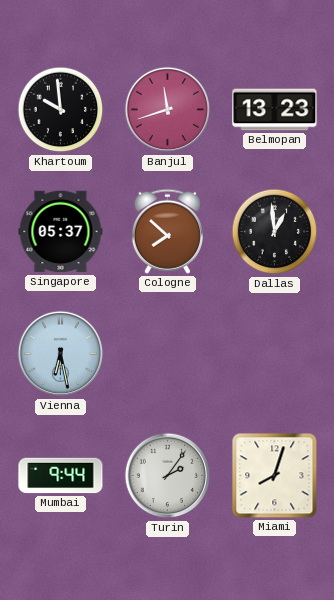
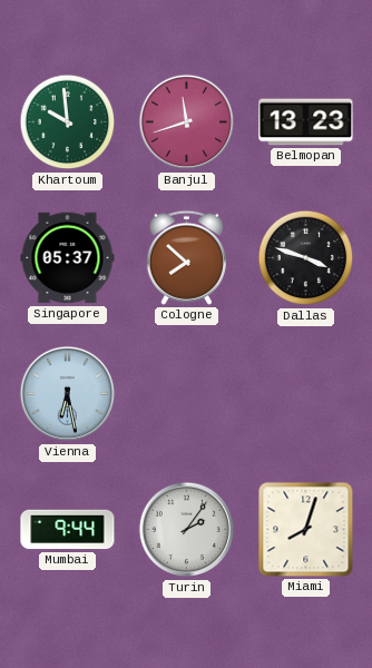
Khartoum dial: black -> green (68, 122)
Dallas: 12:59 -> 3:48 (306, 258)
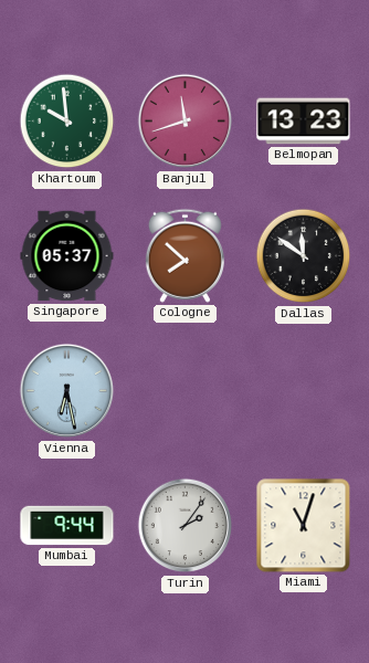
Dallas: 3:48 -> 11:51 (304, 256)
Miami: 8:03 -> 11:03 (304, 526)
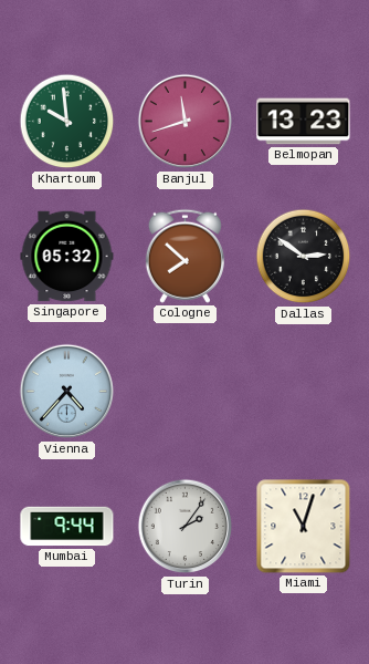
Singapore: 05:37 -> 05:32 (67, 257)
Dallas: 11:51 -> 2:51 (304, 257)
Vienna: 6:28 -> 4:37 (67, 392)
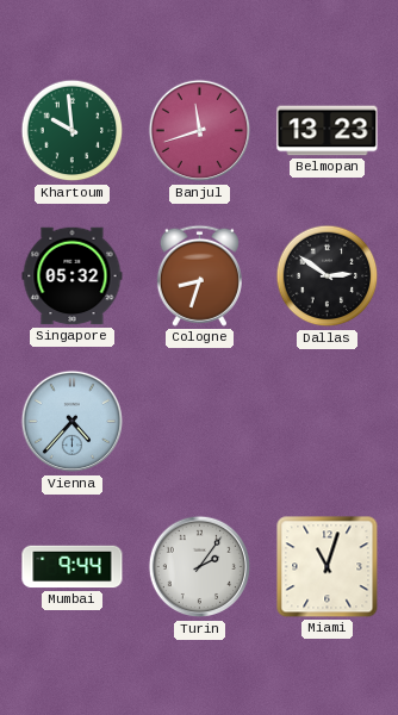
Cologne: 7:52 -> 8:33 (199, 275)
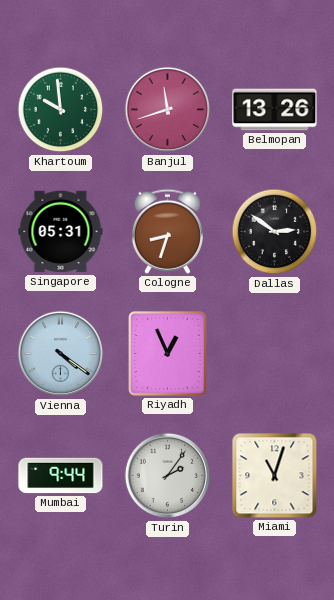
Belmopan: 13:23 -> 13:26 (275, 110)
Singapore: 05:32 -> 05:31 (61, 232)
Vienna: 4:37 -> 4:21 (61, 354)
Riyadh: none -> 12:56 (168, 354)
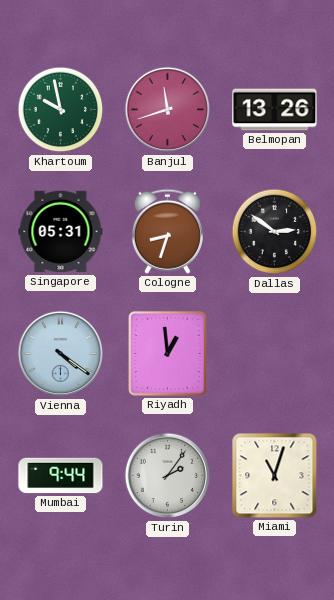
Khartoum: 9:59 -> 9:58 (61, 110)
Riyadh: 12:56 -> 12:59 (168, 354)
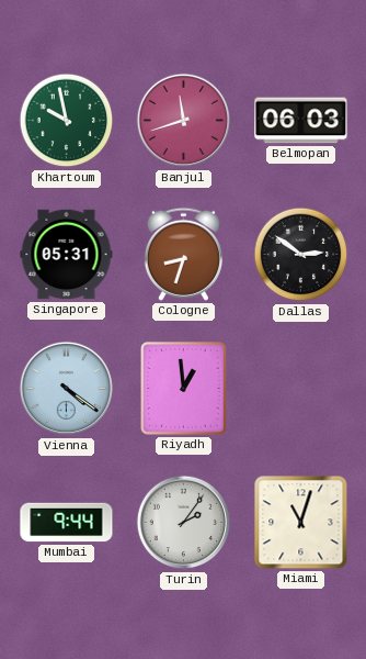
Belmopan: 13:26 -> 06:03 (301, 121)
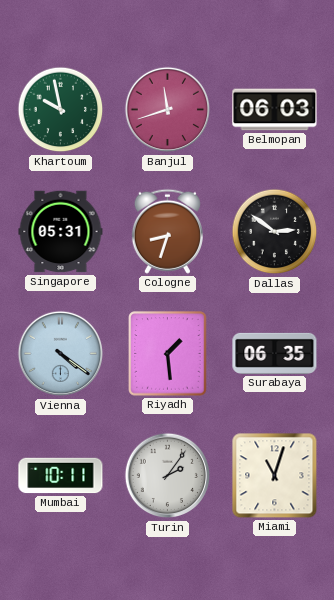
Riyadh: 12:59 -> 1:29 (168, 354)
Surabaya: none -> 06:35 (275, 353)
Mumbai: 9:44 -> 10:11 (61, 476)
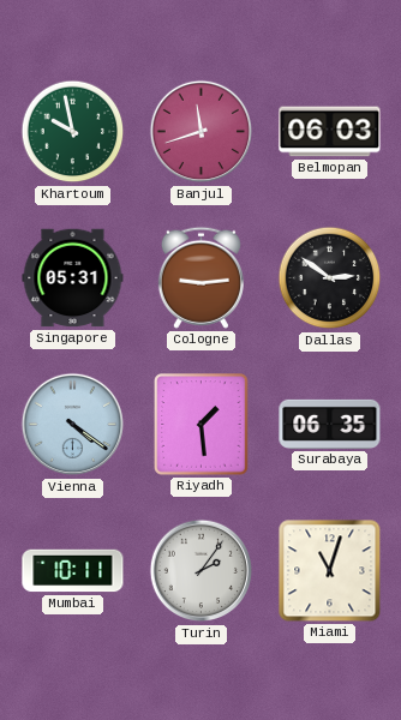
Cologne: 8:33 -> 9:14 (200, 277)
